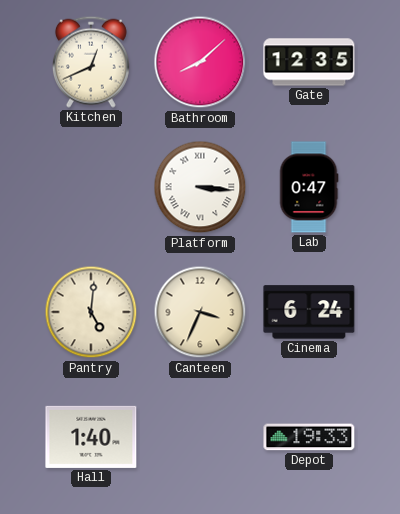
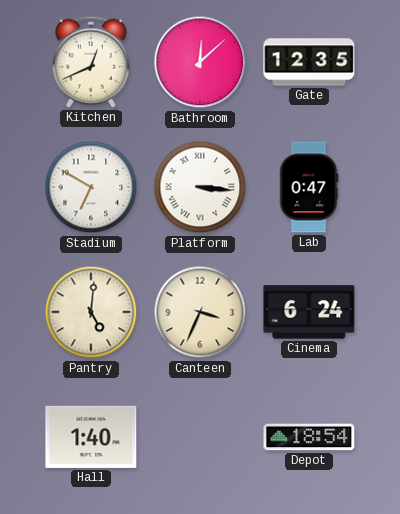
Bathroom: 8:08 -> 12:08 (200, 62)
Stadium: none -> 6:50 (91, 187)
Depot: 19:33 -> 18:54 (309, 437)
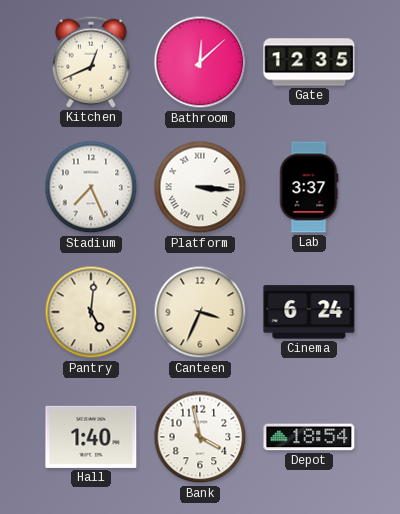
Stadium: 6:50 -> 7:26 (91, 187)
Lab: 0:47 -> 3:37 (309, 187)
Bank: none -> 3:58 (200, 437)
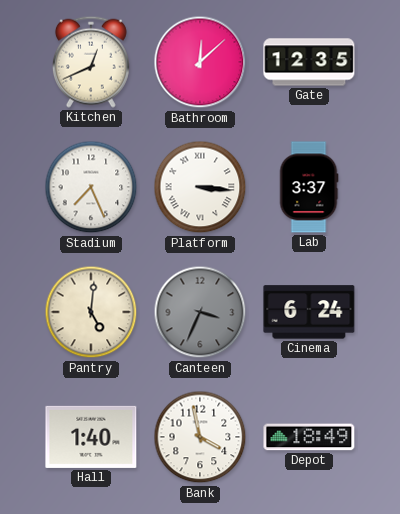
Canteen dial: cream -> grey (200, 312)
Depot: 18:54 -> 18:49 (309, 437)
